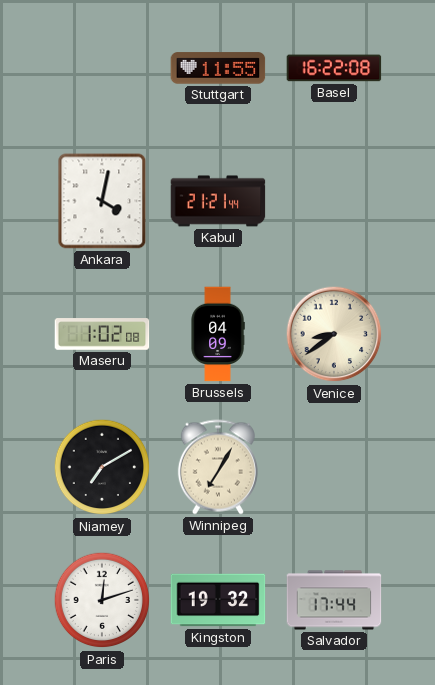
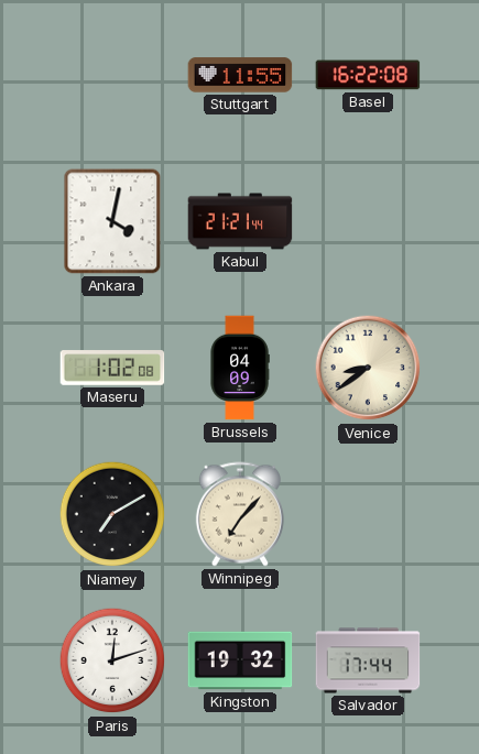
Winnipeg: 7:05 -> 7:07 (240, 514)
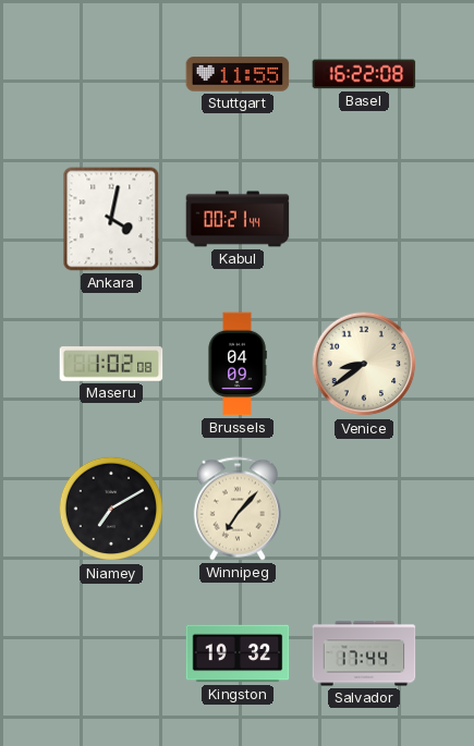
Kabul: 21:21 -> 00:21 (238, 219)
Paris: 12:12 -> none (112, 660)
